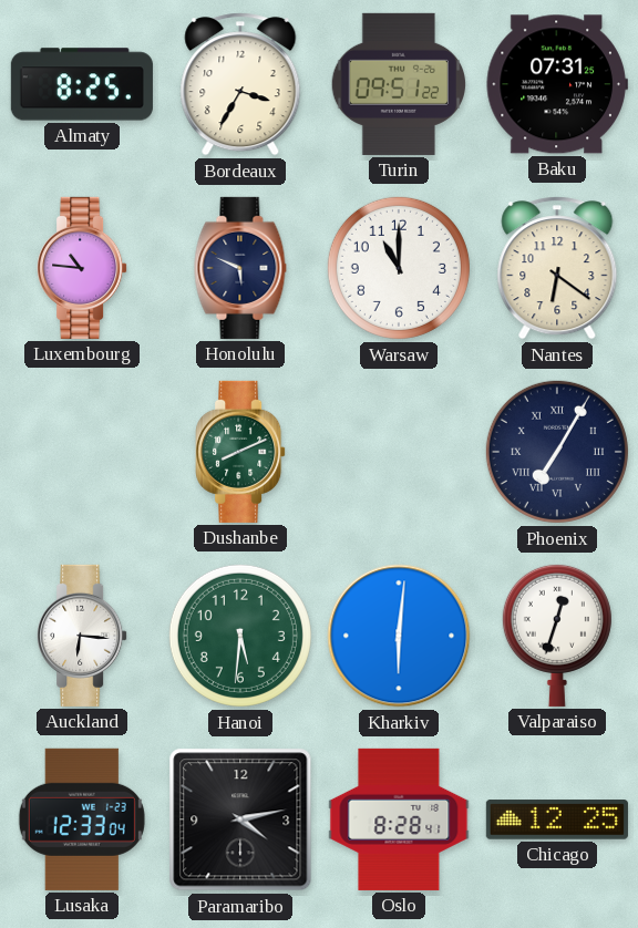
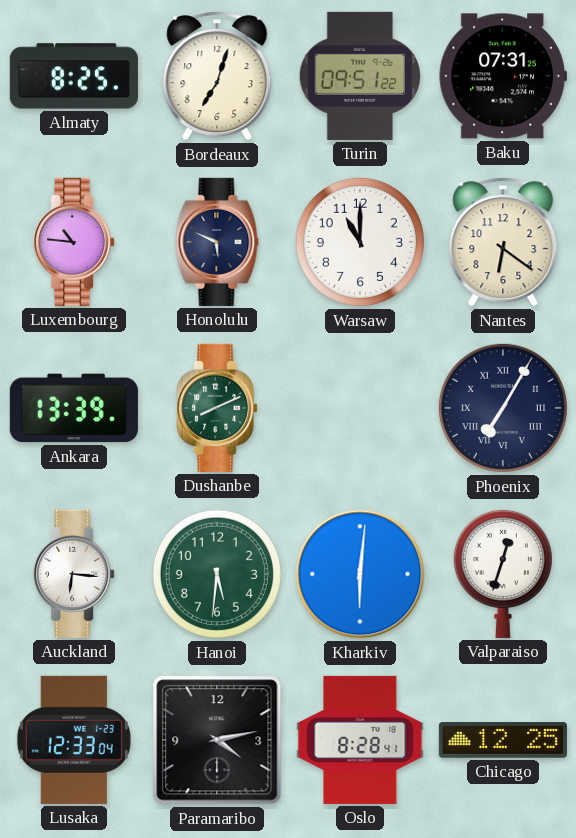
Bordeaux: 3:35 -> 7:03 (217, 76)
Ankara: none -> 13:39 (74, 408)
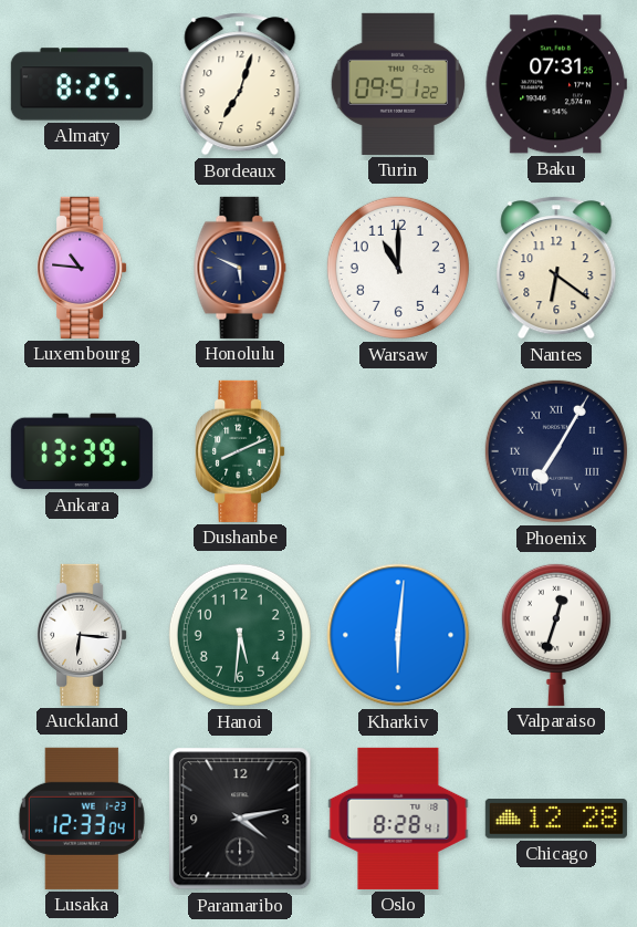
Chicago: 12:25 -> 12:28 (556, 819)
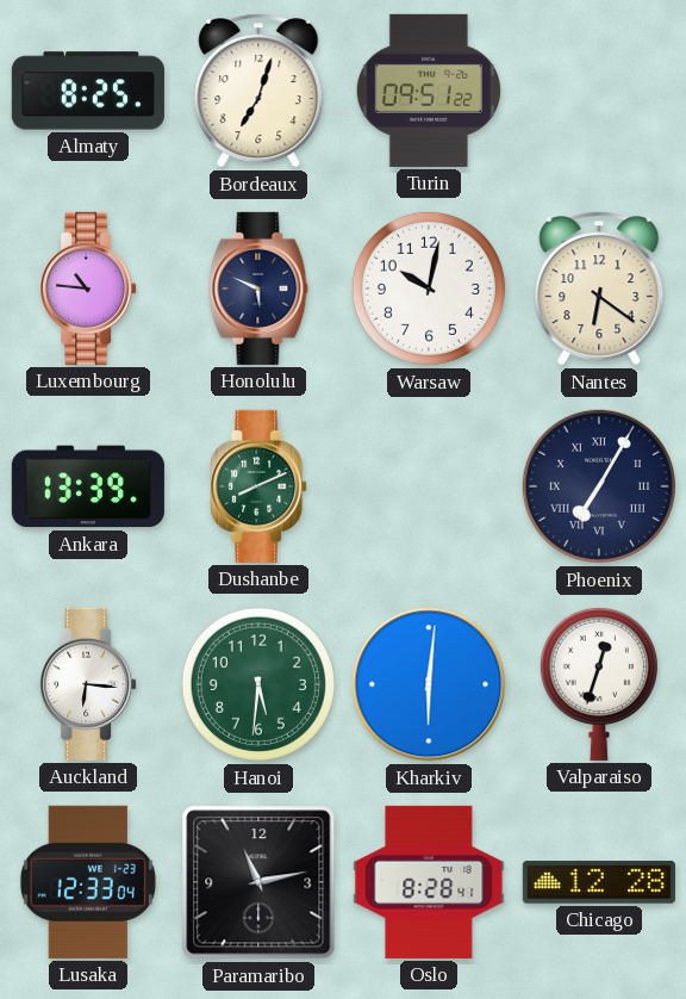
Baku: 07:31 -> none (556, 84)
Warsaw: 11:00 -> 10:02 (429, 288)
Paramaribo: 4:13 -> 11:13 (258, 882)
